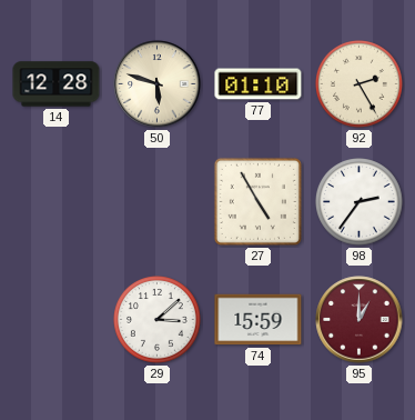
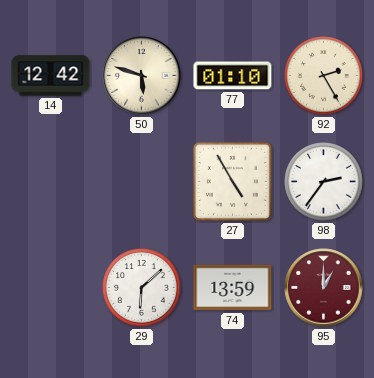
14: 12:28 -> 12:42 (51, 76)
29: 3:08 -> 6:08 (142, 288)
74: 15:59 -> 13:59 (233, 288)
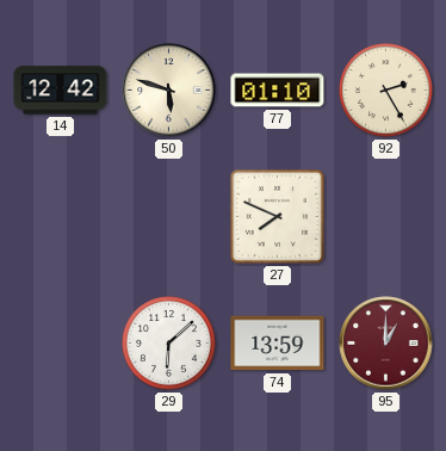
27: 4:55 -> 7:49 (277, 216)
98: 2:36 -> none (324, 182)
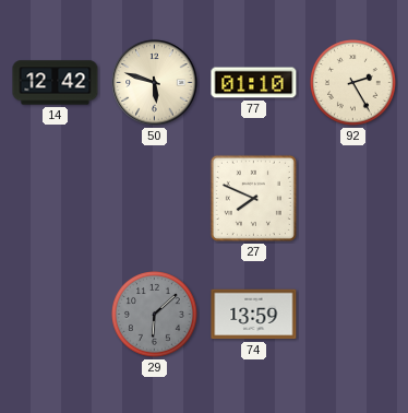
29 dial: white -> grey (155, 315)
95: 1:00 -> none (386, 344)
